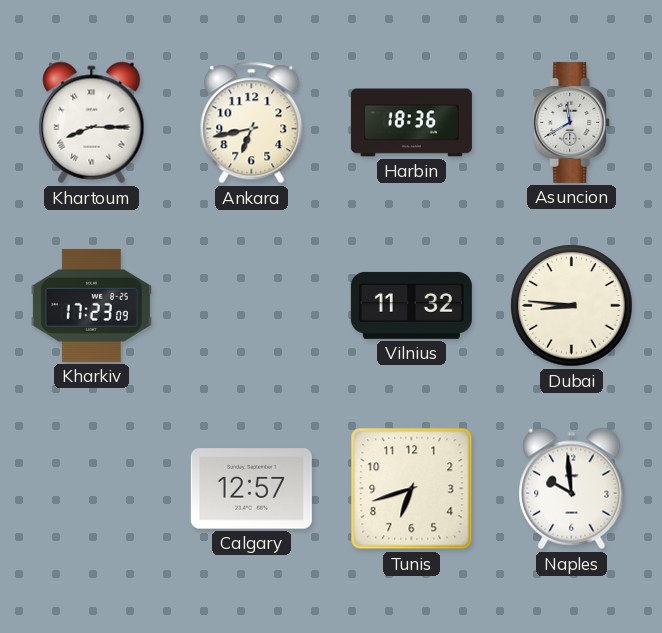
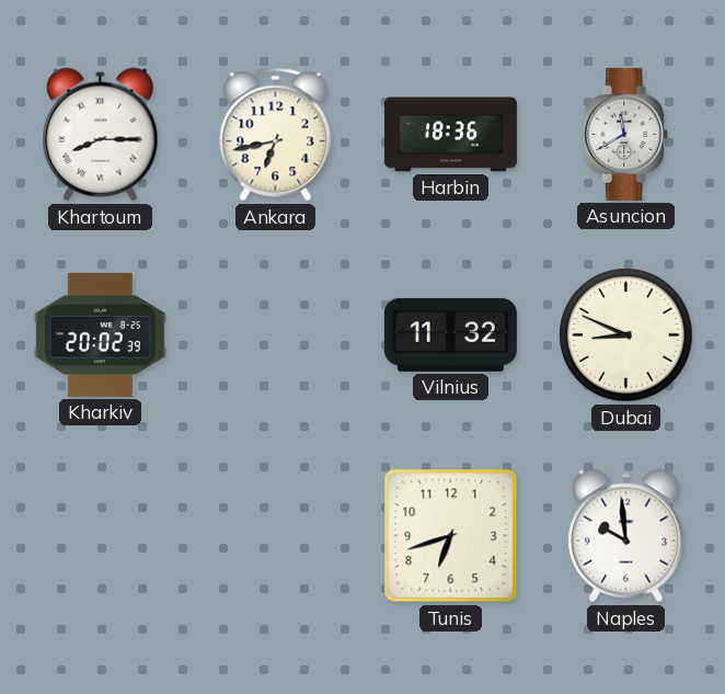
Kharkiv: 17:23 -> 20:02 (100, 334)
Dubai: 8:46 -> 8:49 (626, 335)
Calgary: 12:57 -> none (251, 489)
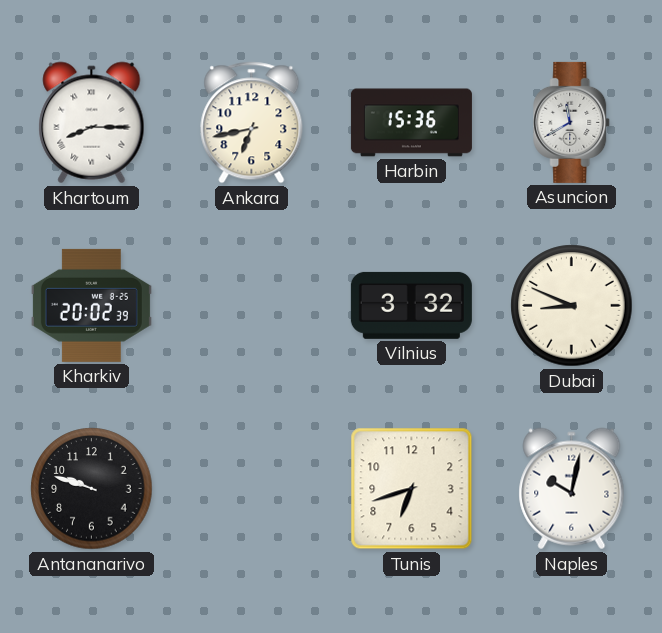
Harbin: 18:36 -> 15:36 (411, 123)
Vilnius: 11:32 -> 3:32 (411, 305)
Antananarivo: none -> 9:48 (92, 489)
Naples: 9:59 -> 10:02 (572, 489)
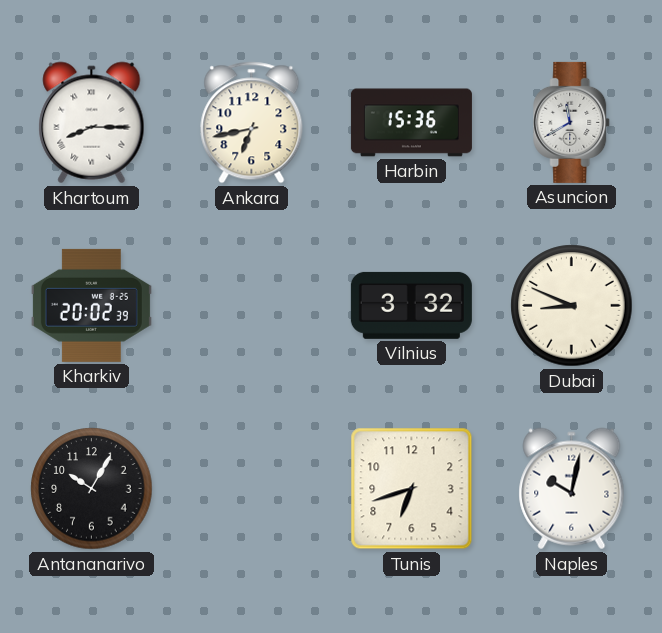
Antananarivo: 9:48 -> 10:05 (92, 489)
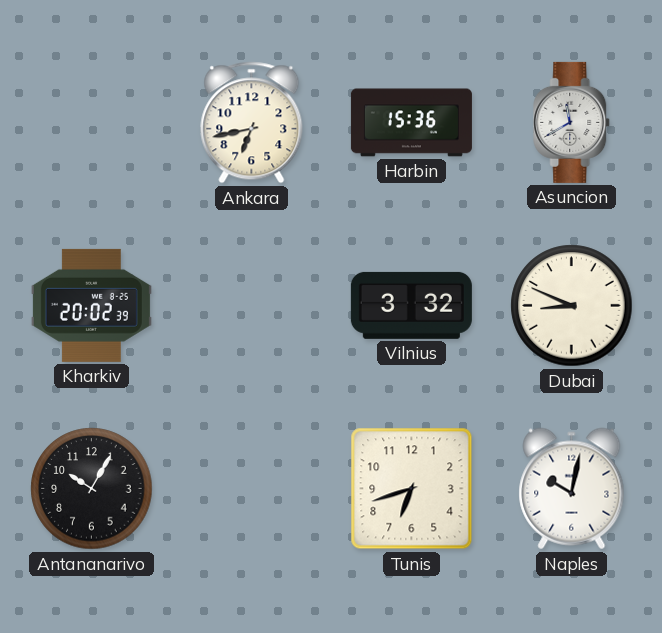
Khartoum: 8:15 -> none (92, 123)
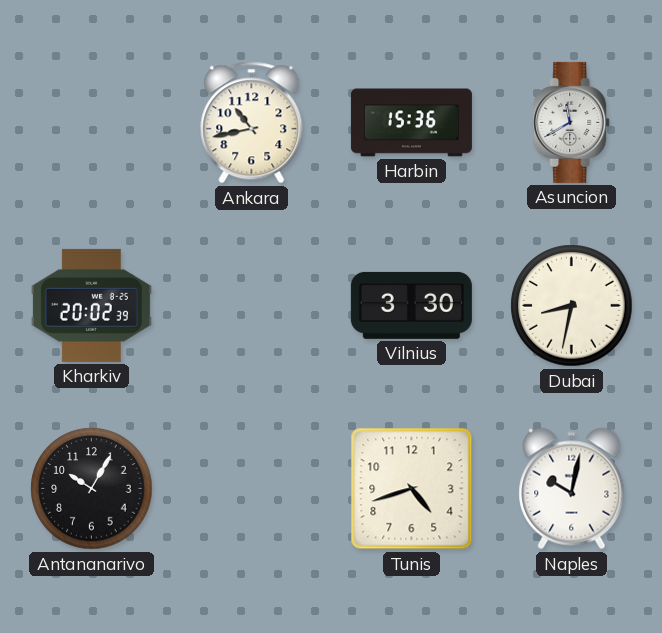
Ankara: 6:43 -> 10:43 (252, 123)
Vilnius: 3:32 -> 3:30 (411, 305)
Dubai: 8:49 -> 8:32 (572, 306)
Tunis: 6:42 -> 4:42 (412, 489)
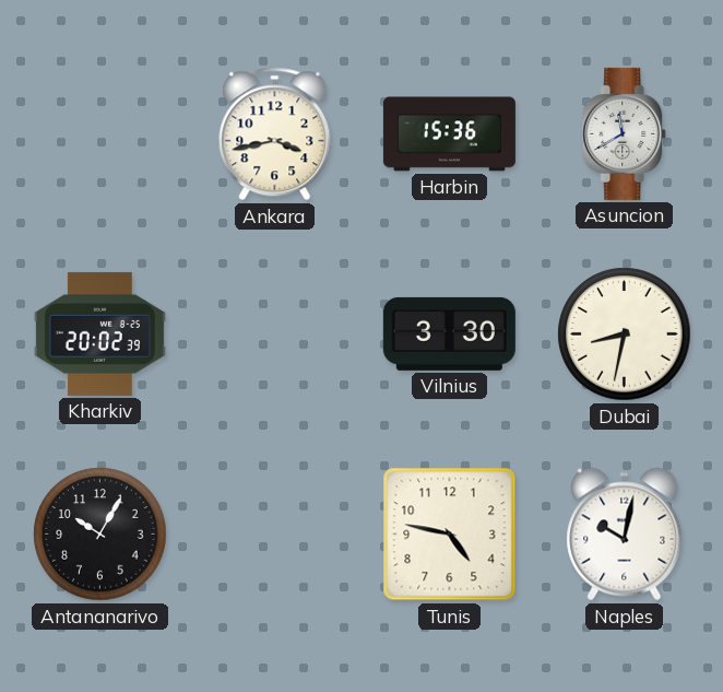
Ankara: 10:43 -> 3:43 (275, 134)
Tunis: 4:42 -> 4:47 (450, 535)
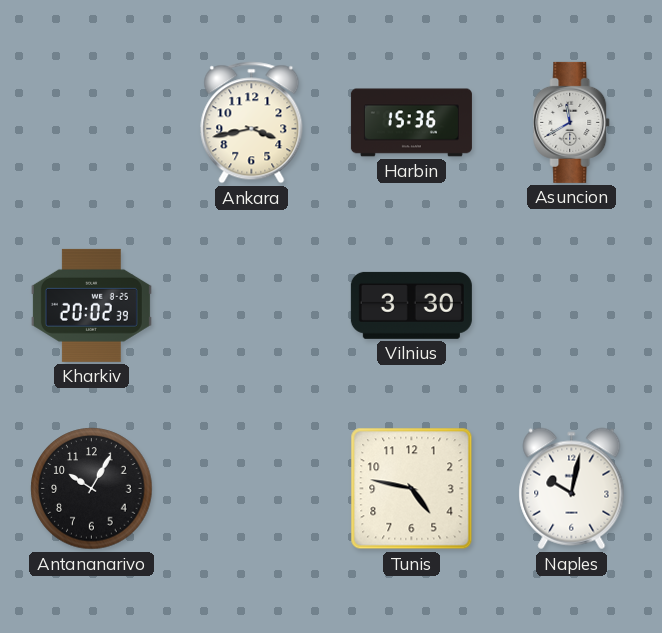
Dubai: 8:32 -> none (625, 335)
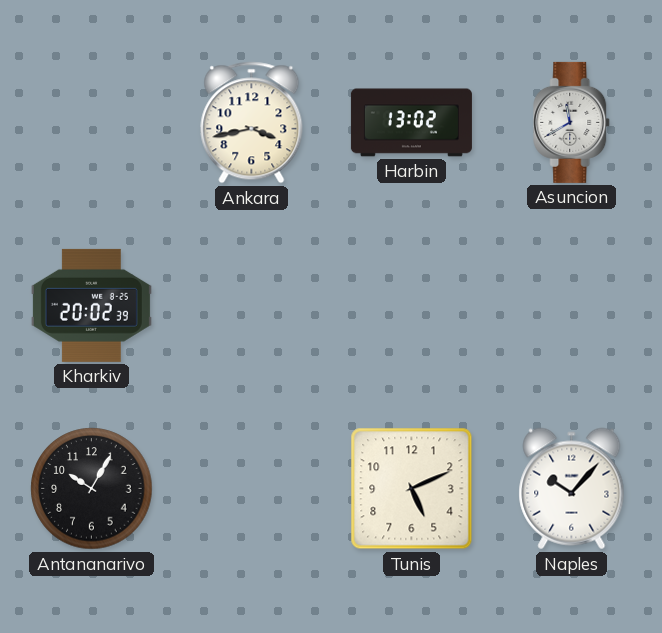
Harbin: 15:36 -> 13:02 (411, 123)
Vilnius: 3:30 -> none (411, 305)
Tunis: 4:47 -> 5:11 (412, 489)
Naples: 10:02 -> 10:07 (572, 489)
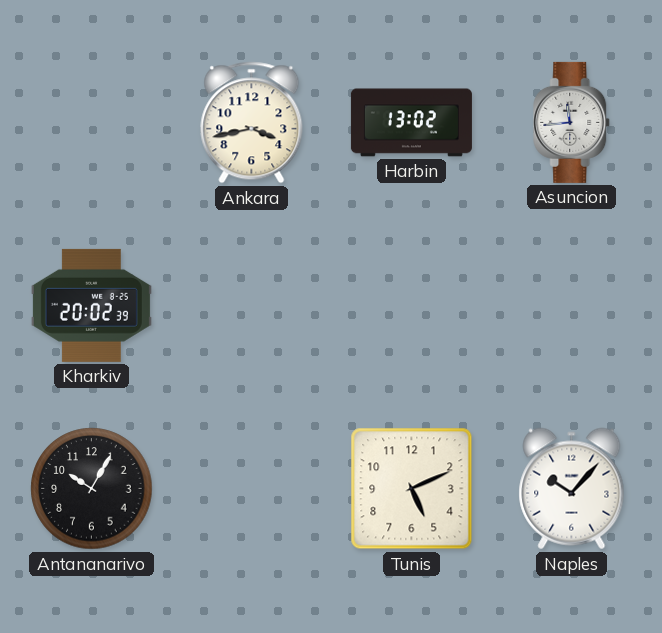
Asuncion: 11:40 -> 11:44 (572, 122)
